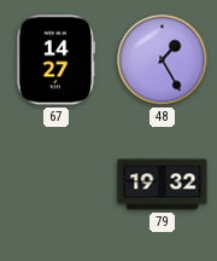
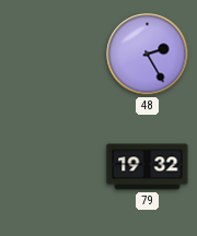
67: 14:27 -> none (57, 60)
48: 1:25 -> 2:25 (148, 55)
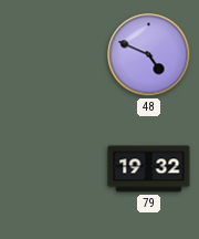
48: 2:25 -> 4:49 (149, 55)
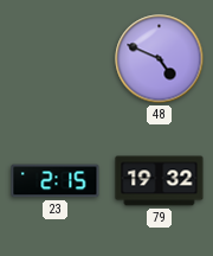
23: none -> 2:15 (56, 181)
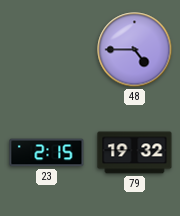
48: 4:49 -> 4:45 (135, 50)
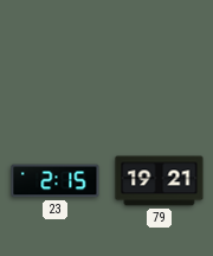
48: 4:45 -> none (135, 50)
79: 19:32 -> 19:21 (160, 181)
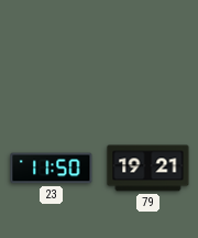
23: 2:15 -> 11:50 (52, 169)
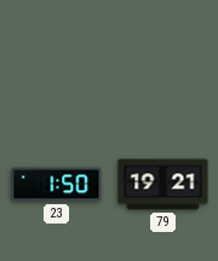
23: 11:50 -> 1:50 (57, 185)
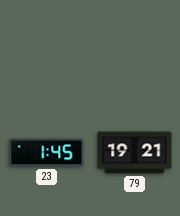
23: 1:50 -> 1:45 (47, 153)
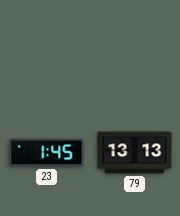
79: 19:21 -> 13:13 (135, 153)
